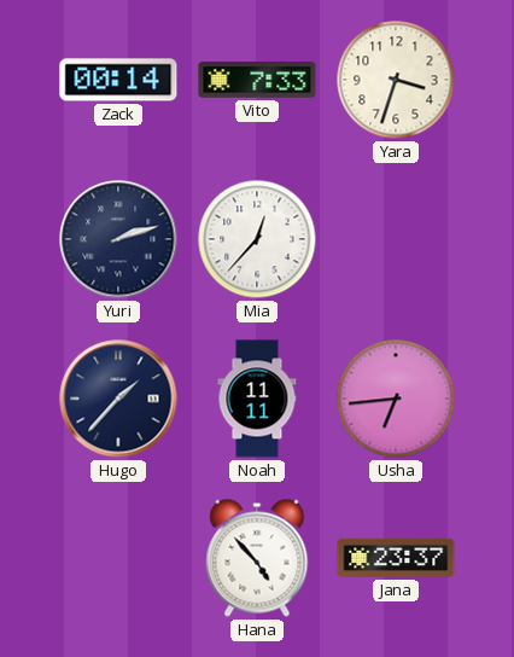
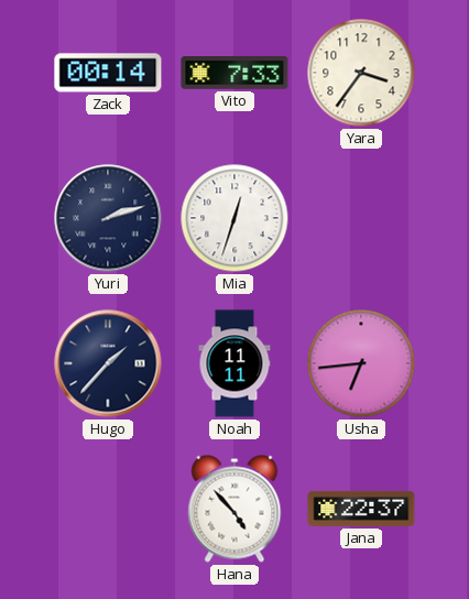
Yara: 3:33 -> 3:36 (361, 73)
Mia: 12:37 -> 12:33 (234, 218)
Jana: 23:37 -> 22:37 (361, 509)
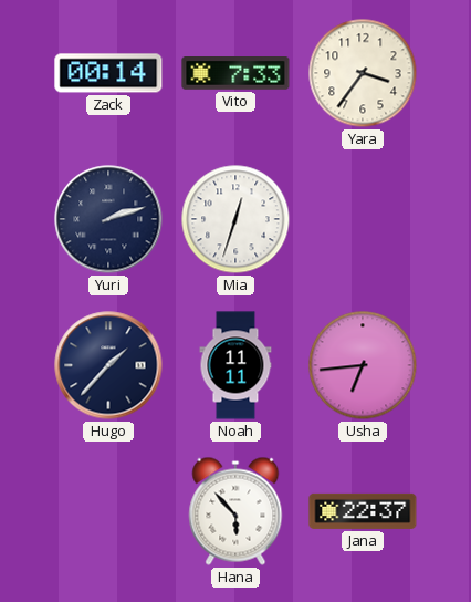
Hana: 4:53 -> 5:53 (236, 511)
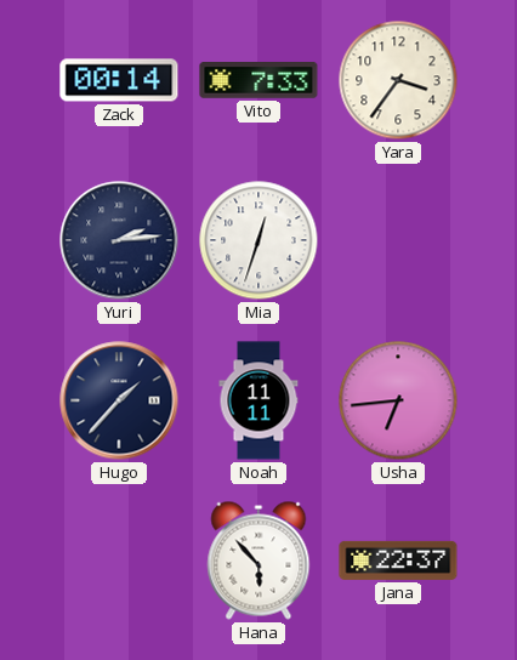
Yuri: 2:12 -> 2:14 (119, 240)
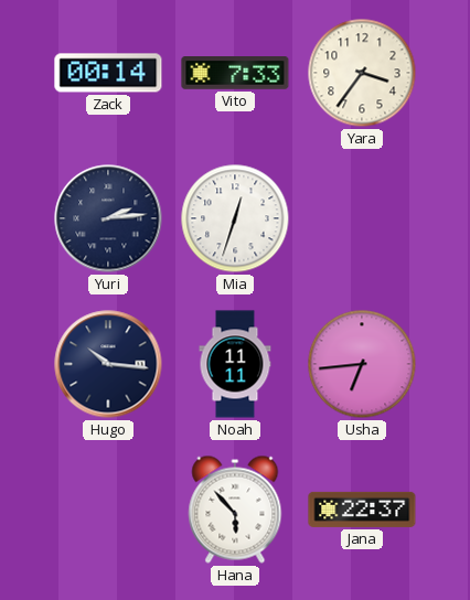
Hugo: 1:37 -> 10:16 (108, 364)
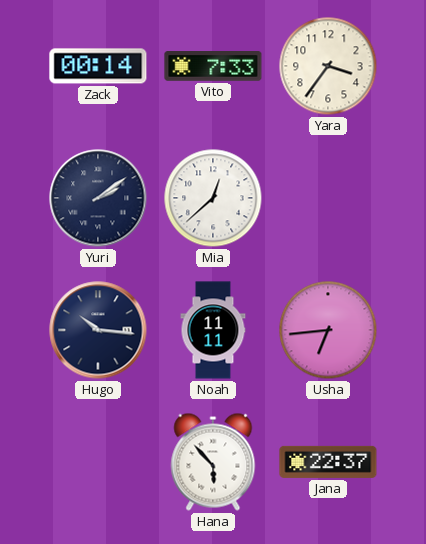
Yuri: 2:14 -> 2:09 (98, 198)
Mia: 12:33 -> 12:38 (213, 198)
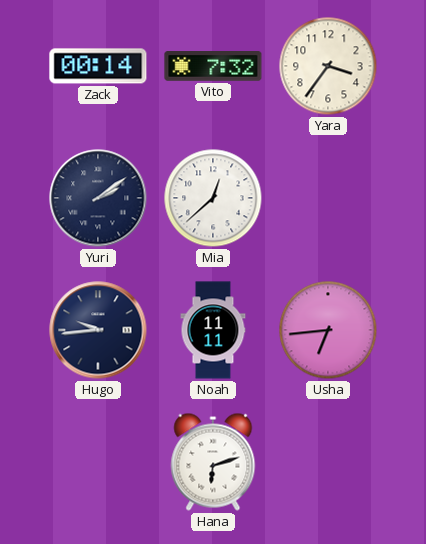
Vito: 7:33 -> 7:32 (213, 66)
Hugo: 10:16 -> 9:44 (98, 330)
Hana: 5:53 -> 6:12 (213, 462)
Jana: 22:37 -> none (328, 462)
